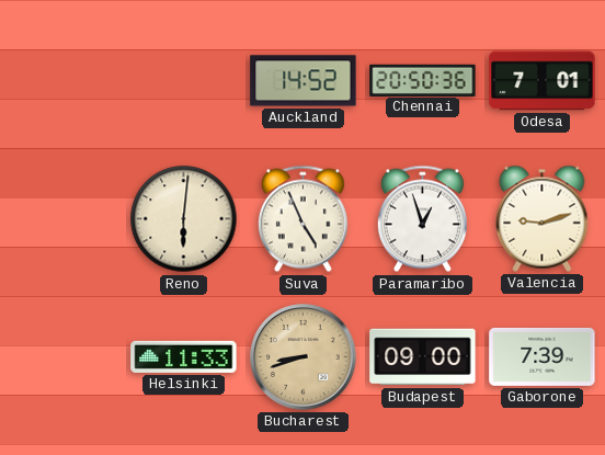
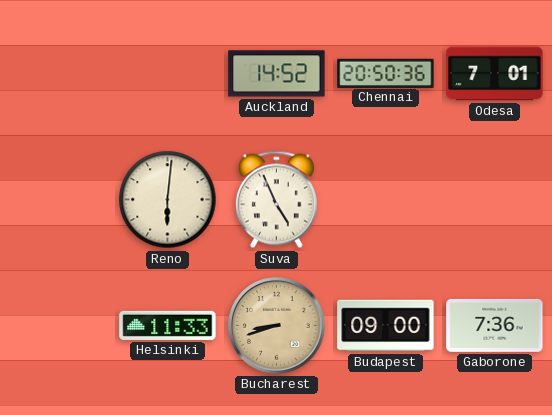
Paramaribo: 12:57 -> none (422, 219)
Valencia: 9:12 -> none (543, 218)
Gaborone: 7:39 -> 7:36 (495, 325)
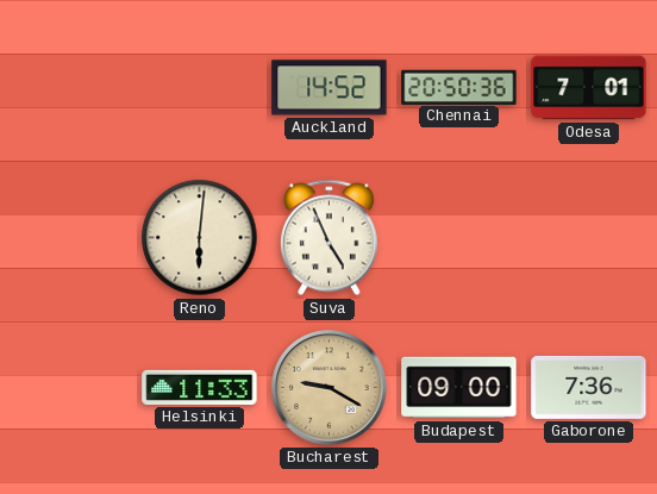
Bucharest: 8:42 -> 9:20 (330, 388)
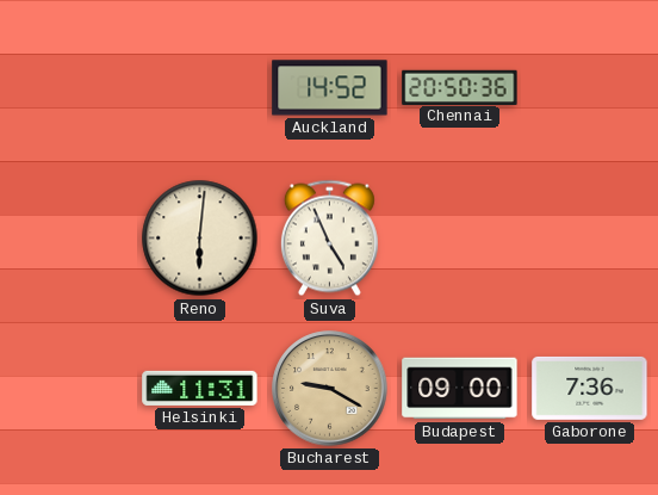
Odesa: 7:01 -> none (589, 88)
Helsinki: 11:33 -> 11:31 (200, 388)
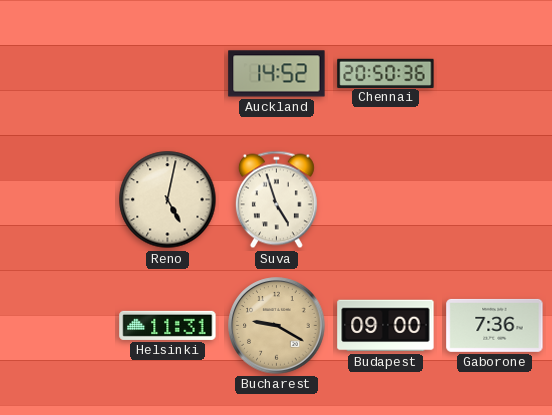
Reno: 6:01 -> 5:02 (168, 200)
Suva: 4:56 -> 4:57 (276, 200)
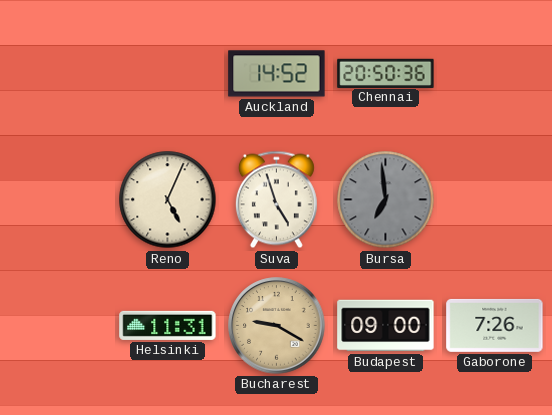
Reno: 5:02 -> 5:04 (168, 200)
Bursa: none -> 6:59 (386, 200)
Gaborone: 7:36 -> 7:26 (495, 325)
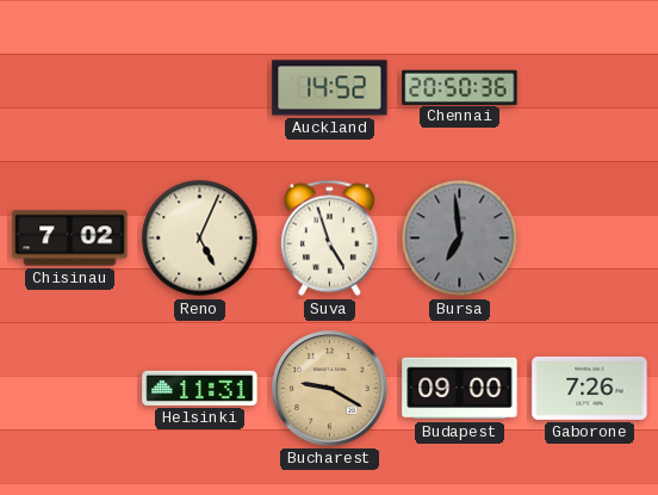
Chisinau: none -> 7:02 (70, 239)
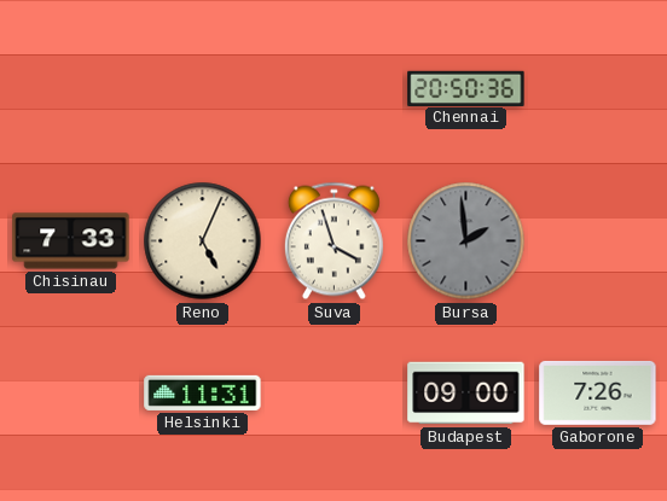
Auckland: 14:52 -> none (330, 88)
Chisinau: 7:02 -> 7:33 (71, 241)
Suva: 4:57 -> 3:57 (333, 241)
Bursa: 6:59 -> 1:59 (466, 241)
Bucharest: 9:20 -> none (330, 389)
